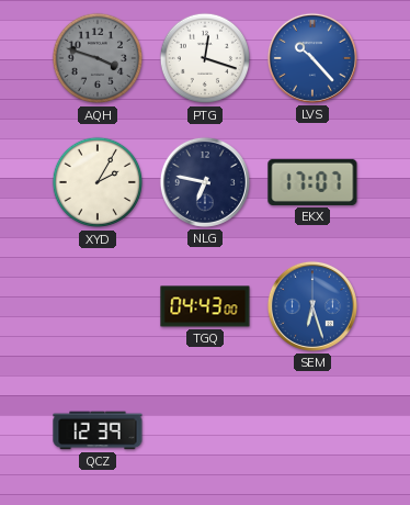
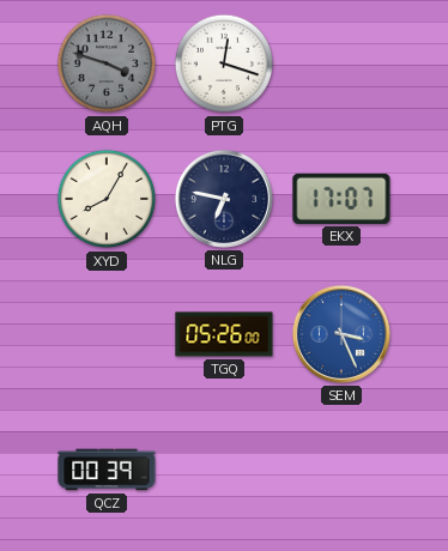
LVS: 10:23 -> none (312, 58)
XYD: 2:05 -> 8:05 (107, 199)
TGQ: 04:43 -> 05:26 (224, 334)
SEM: 6:27 -> 3:26 (341, 334)
QCZ: 12:39 -> 00:39 (107, 470)
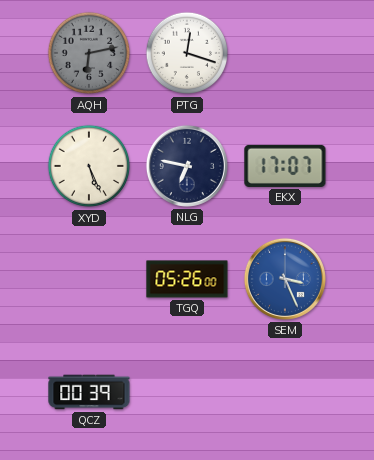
AQH: 3:48 -> 6:13 (89, 53)
XYD: 8:05 -> 5:26 (89, 166)
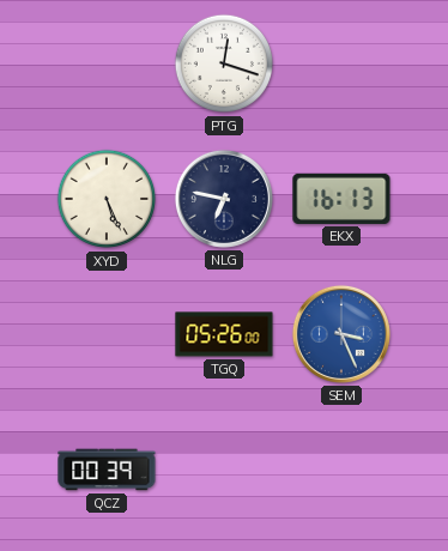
AQH: 6:13 -> none (89, 53)
EKX: 17:07 -> 16:13 (341, 199)
